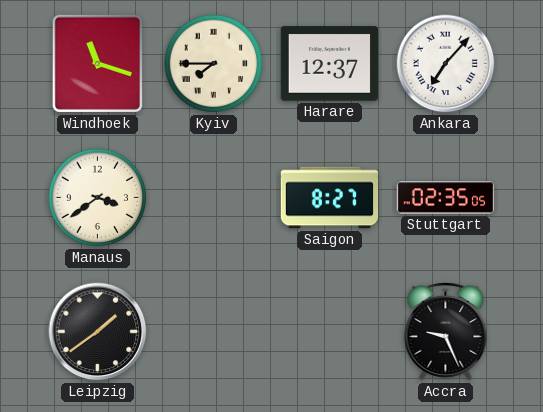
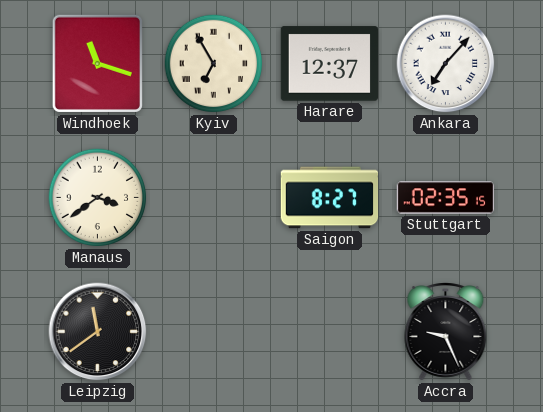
Kyiv: 7:45 -> 6:55 (214, 64)
Stuttgart: 02:35:05 -> 02:35:15 (446, 198)
Leipzig: 1:39 -> 11:39 (98, 332)
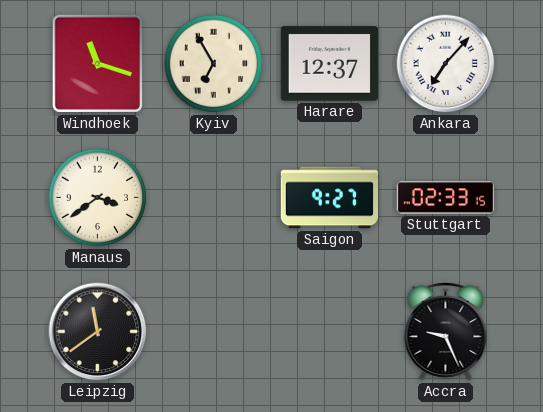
Saigon: 8:27 -> 9:27 (330, 198)
Stuttgart: 02:35 -> 02:33 (446, 198)
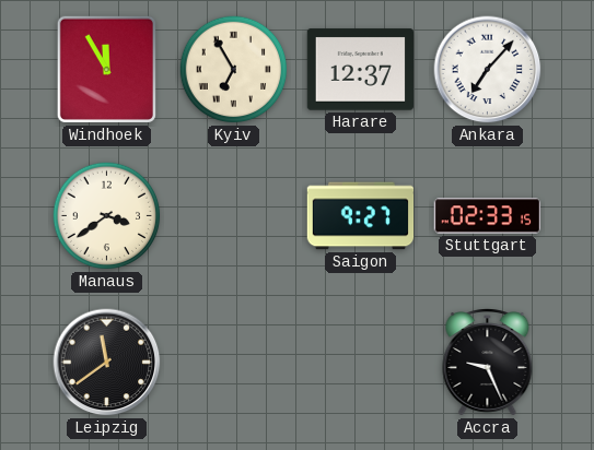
Windhoek: 11:18 -> 11:55 (106, 69)
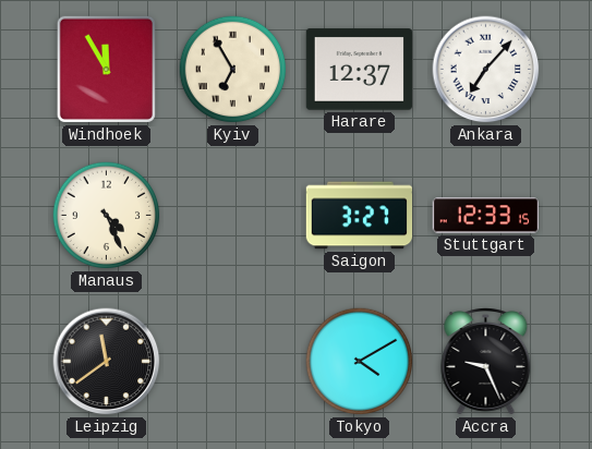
Manaus: 3:39 -> 4:26 (107, 216)
Saigon: 9:27 -> 3:27 (360, 216)
Stuttgart: 02:33 -> 12:33 (486, 216)
Tokyo: none -> 4:10 (360, 362)
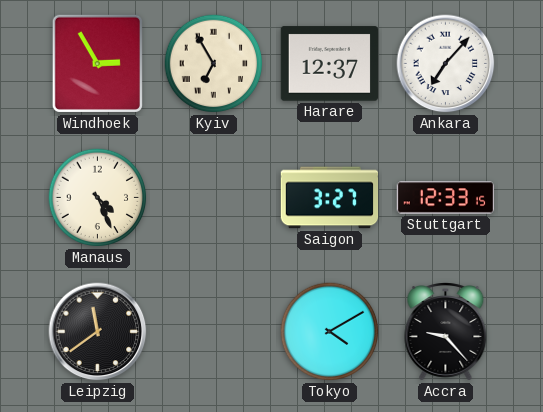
Windhoek: 11:55 -> 2:55 (97, 63)
Accra: 9:26 -> 9:23 (446, 332)
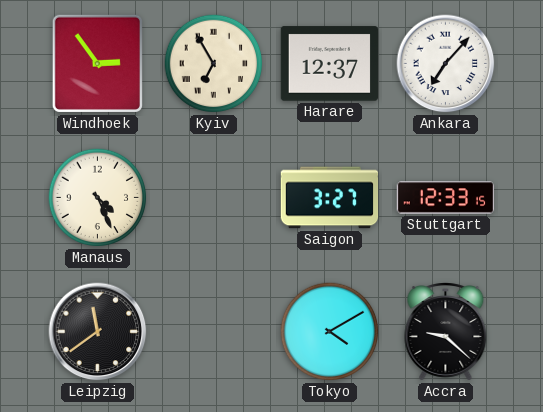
Windhoek: 2:55 -> 2:54 (97, 63)
Accra: 9:23 -> 9:22 (446, 332)
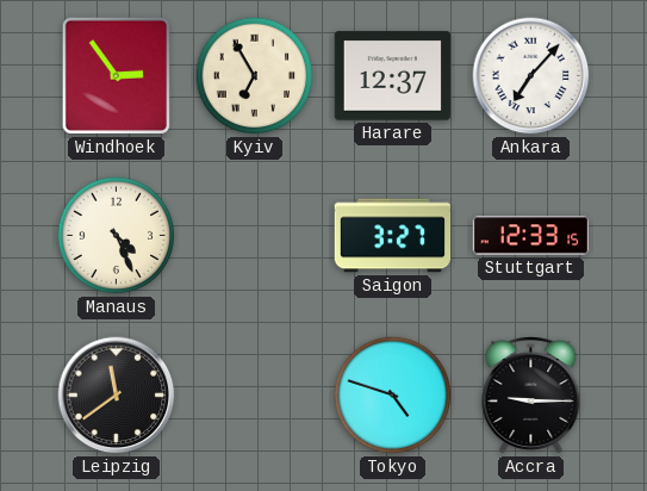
Tokyo: 4:10 -> 4:48 (393, 396)
Accra: 9:22 -> 9:15 (531, 396)
